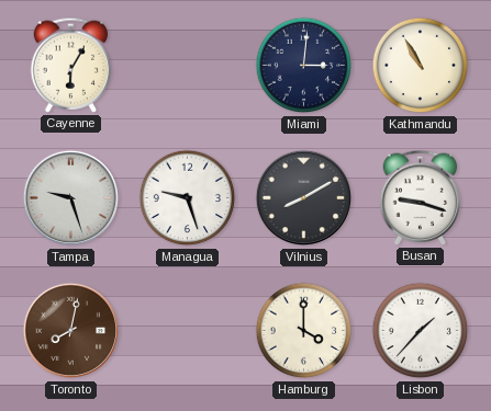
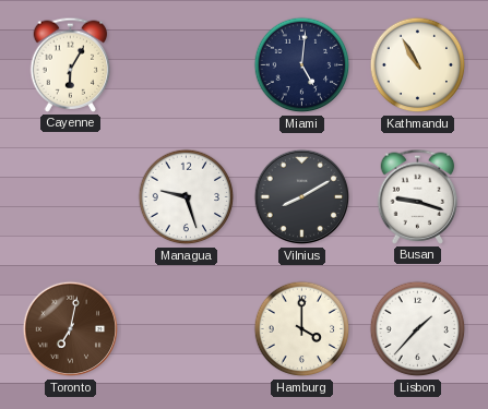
Miami: 3:01 -> 5:01 (302, 65)
Tampa: 9:27 -> none (71, 198)
Toronto: 8:02 -> 7:02 (71, 329)
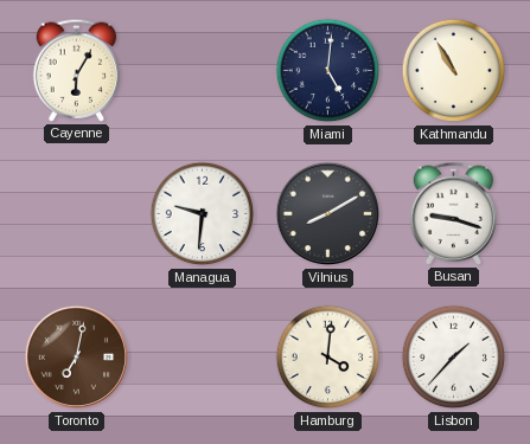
Managua: 9:27 -> 9:31 (203, 214)
Hamburg: 4:00 -> 4:01 (328, 358)
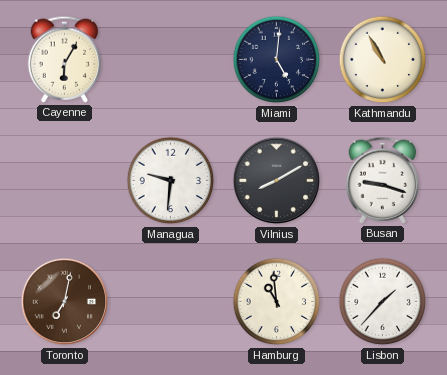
Hamburg: 4:01 -> 10:59 (277, 302)
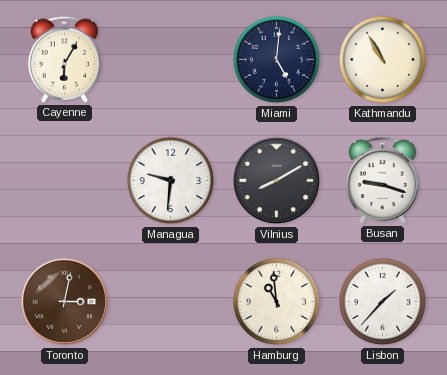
Toronto: 7:02 -> 3:02 (65, 302)
